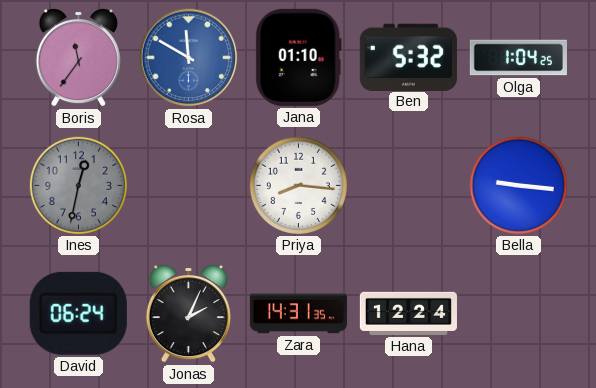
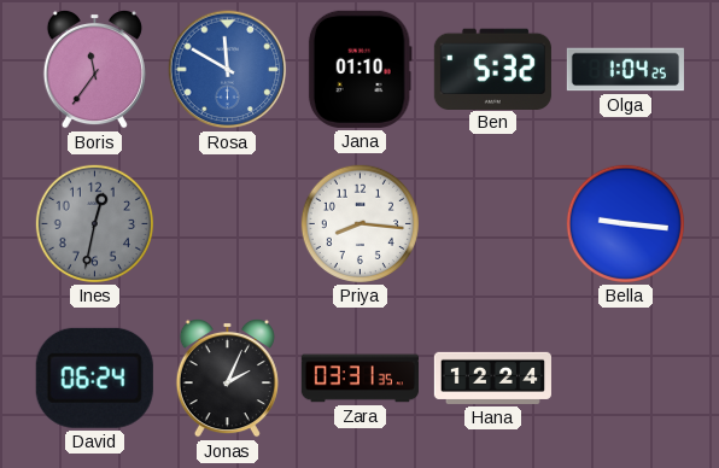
Zara: 14:31 -> 03:31 (359, 379)
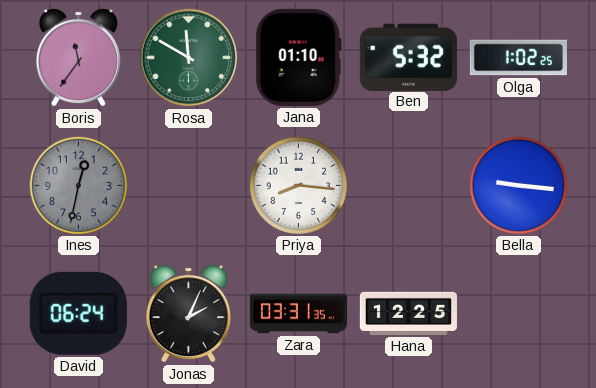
Rosa dial: blue -> green (189, 58)
Olga: 1:04 -> 1:02 (518, 58)
Hana: 12:24 -> 12:25 (408, 313)
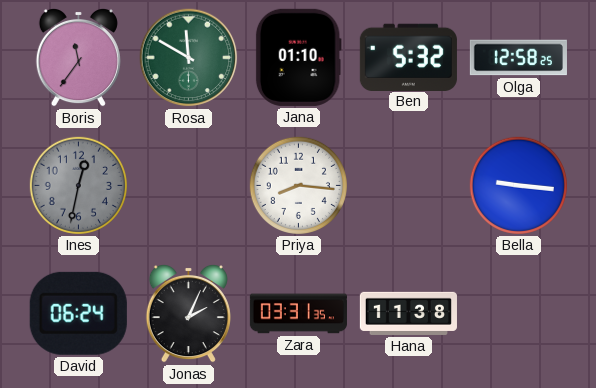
Olga: 1:02 -> 12:58 (518, 58)
Hana: 12:25 -> 11:38 (408, 313)
